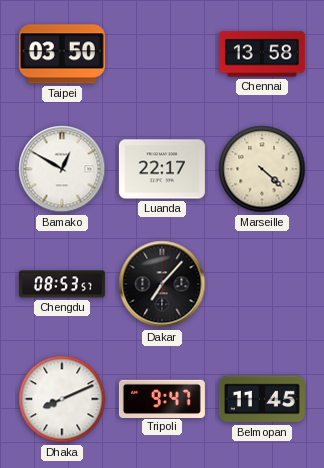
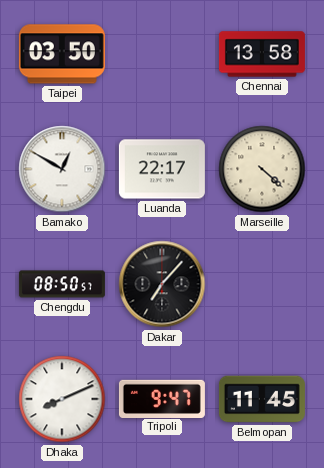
Chengdu: 08:53 -> 08:50 (62, 284)
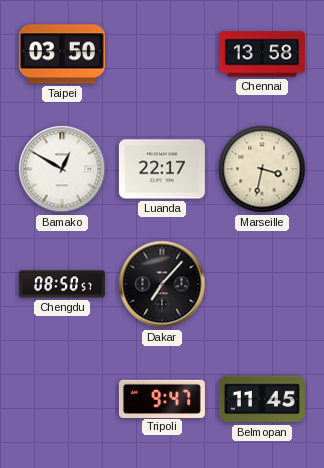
Marseille: 4:22 -> 3:32 (262, 169)
Dhaka: 8:11 -> none (62, 399)
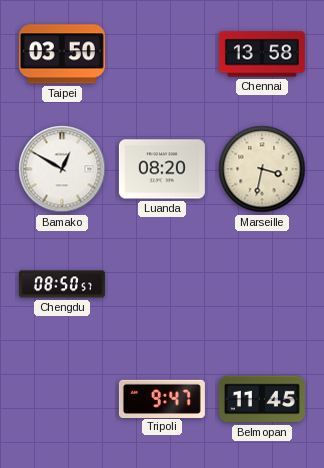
Luanda: 22:17 -> 08:20 (162, 169)
Dakar: 7:07 -> none (162, 284)
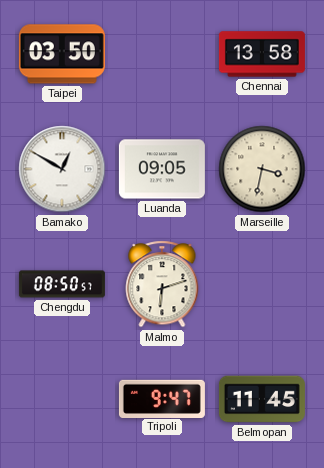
Luanda: 08:20 -> 09:05 (162, 169)
Malmo: none -> 6:12 (162, 284)
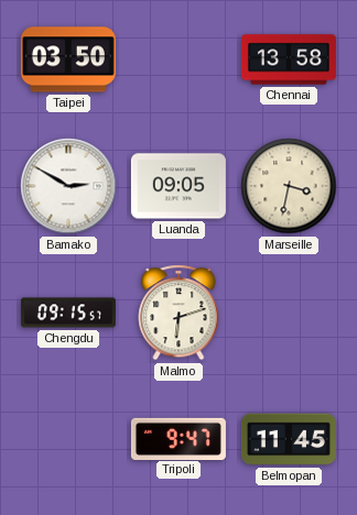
Bamako: 12:50 -> 2:50 (68, 186)
Chengdu: 08:50 -> 09:15 (68, 313)
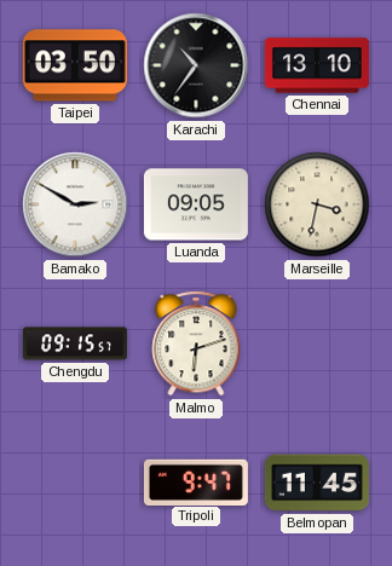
Karachi: none -> 10:36 (196, 65)
Chennai: 13:58 -> 13:10 (317, 65)
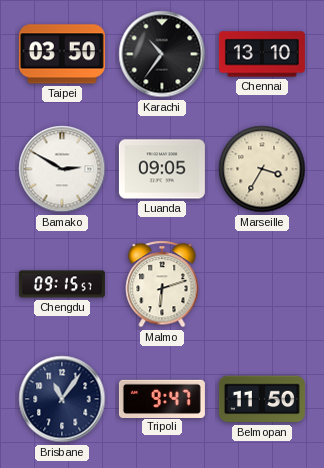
Marseille: 3:32 -> 3:35 (262, 169)
Brisbane: none -> 11:06 (62, 399)
Belmopan: 11:45 -> 11:50 (262, 399)
